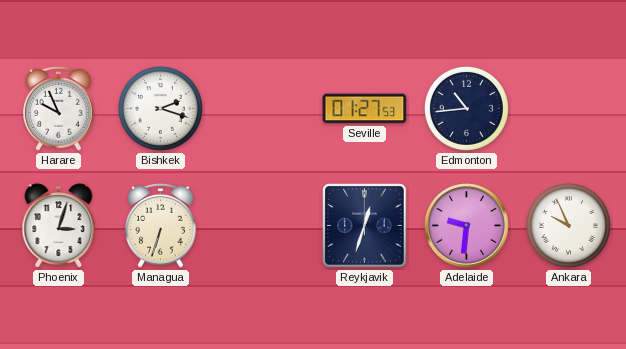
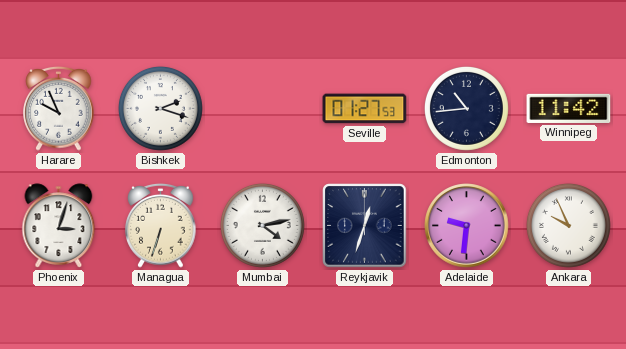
Winnipeg: none -> 11:42 (569, 108)
Mumbai: none -> 4:13 (262, 225)
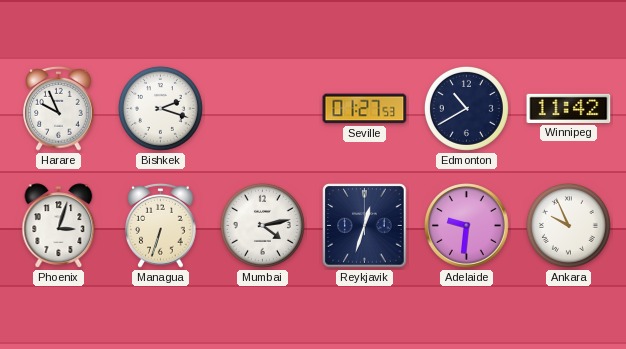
Edmonton: 10:44 -> 10:40 (466, 108)
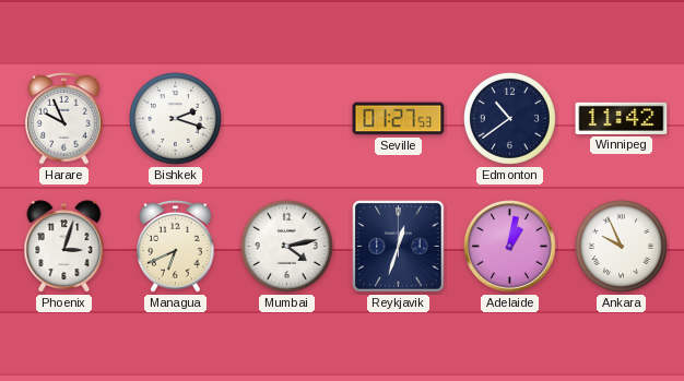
Edmonton: 10:40 -> 10:39 (509, 118)
Managua: 6:33 -> 6:41 (176, 246)
Adelaide: 9:31 -> 1:02 (510, 247)
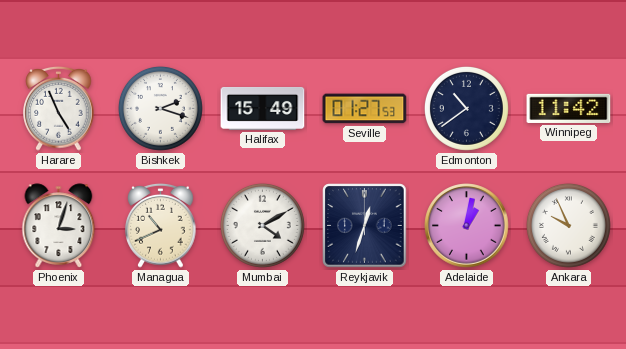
Harare: 9:56 -> 4:56 (59, 108)
Halifax: none -> 15:49 (263, 108)
Managua: 6:41 -> 10:41 (161, 225)
Mumbai: 4:13 -> 4:10 (262, 225)
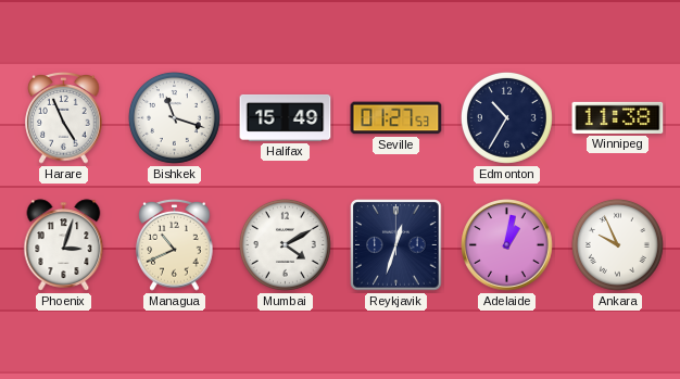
Bishkek: 2:18 -> 11:18 (174, 117)
Edmonton: 10:39 -> 10:35 (506, 117)
Winnipeg: 11:42 -> 11:38 (618, 117)
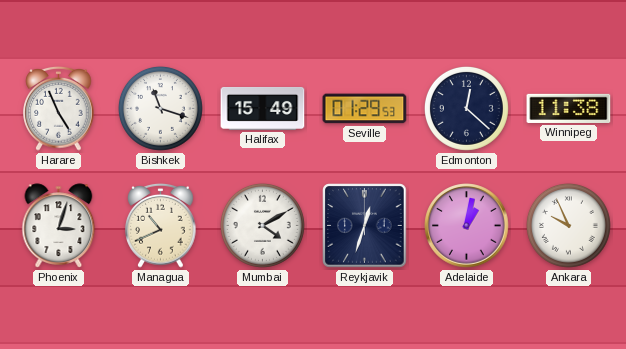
Seville: 01:27 -> 01:29 (365, 109)
Edmonton: 10:35 -> 12:22 (466, 108)
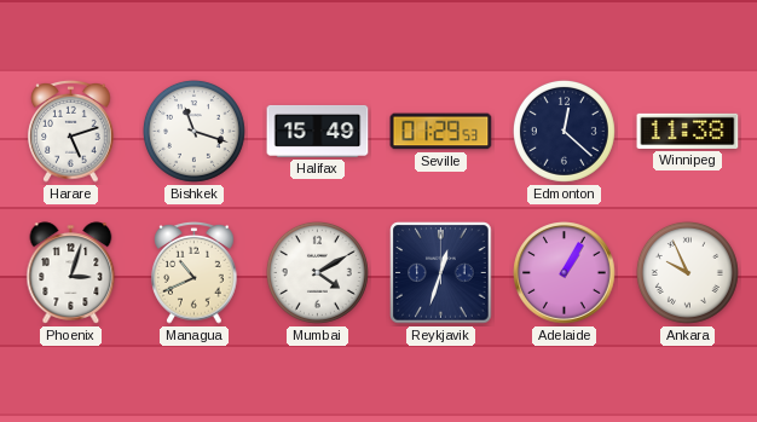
Harare: 4:56 -> 5:12 (71, 131)
Adelaide: 1:02 -> 1:05 (565, 273)
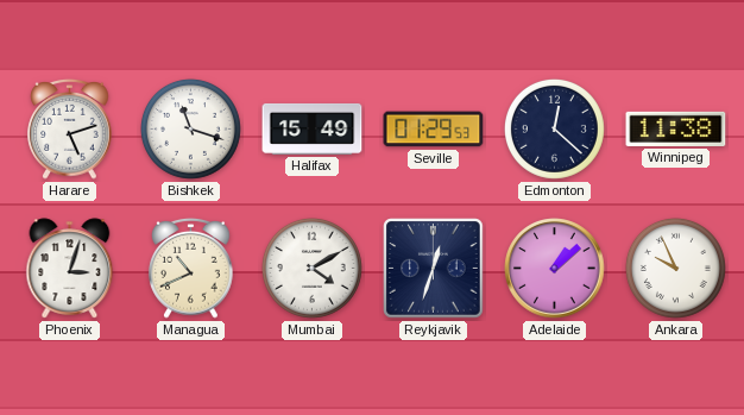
Adelaide: 1:05 -> 1:08 (555, 269)
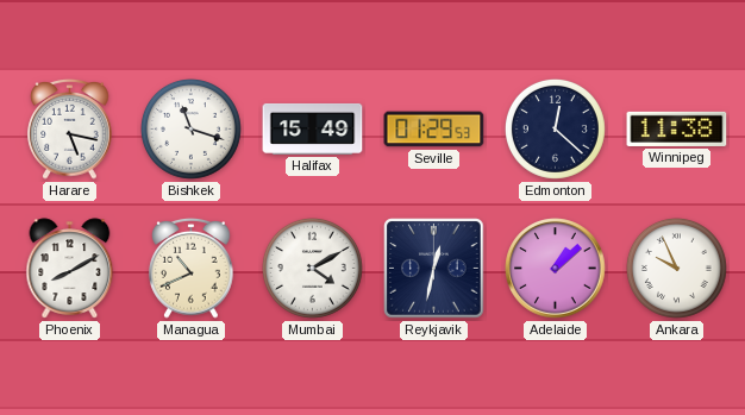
Harare: 5:12 -> 5:17 (70, 128)
Phoenix: 3:03 -> 8:10 (70, 269)
Reykjavik: 12:33 -> 12:32 (434, 269)
